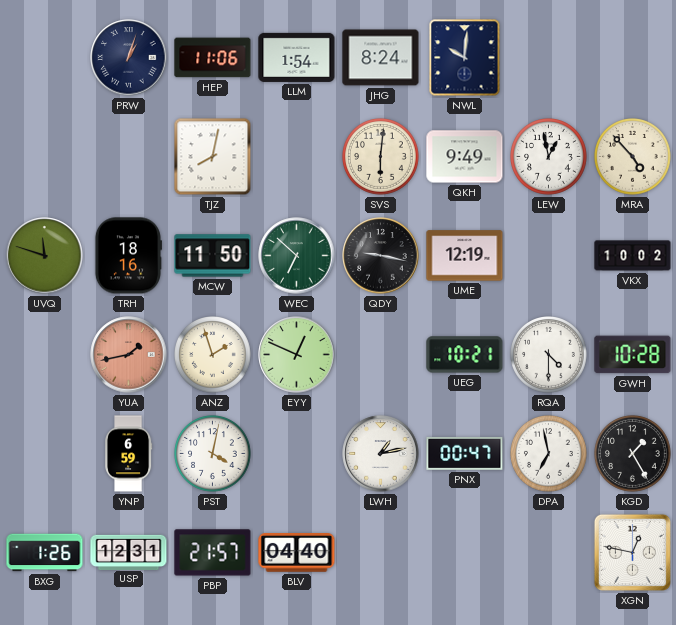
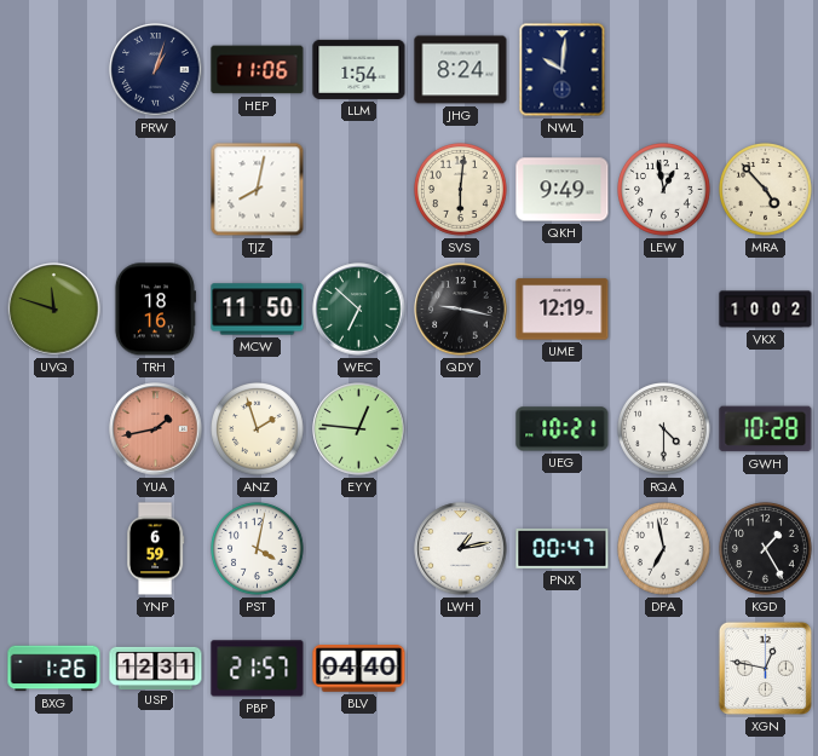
EYY: 12:49 -> 12:46 (359, 429)
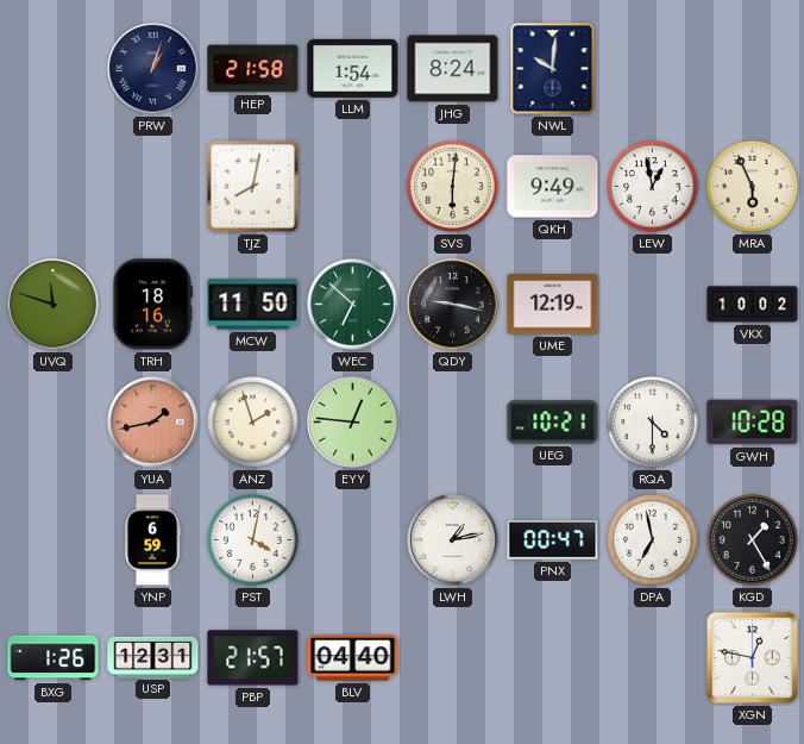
HEP: 11:06 -> 21:58 (253, 69)
MRA: 4:53 -> 5:56 (753, 187)
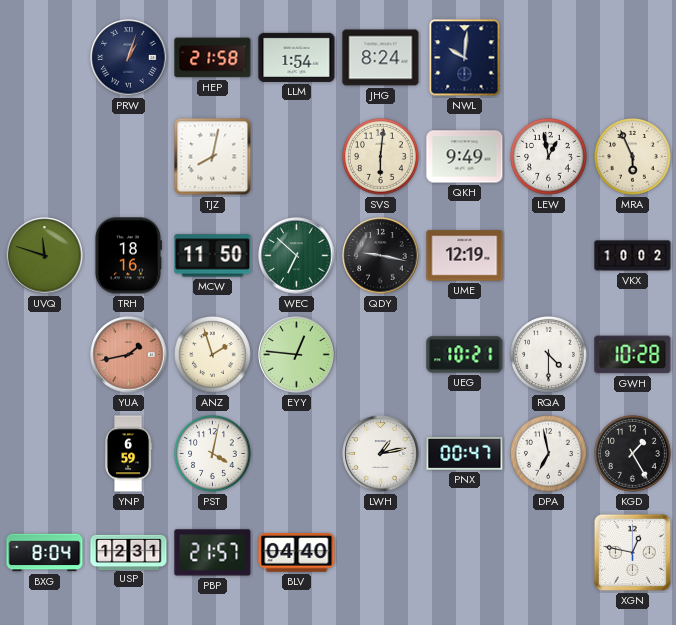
BXG: 1:26 -> 8:04 (45, 553)
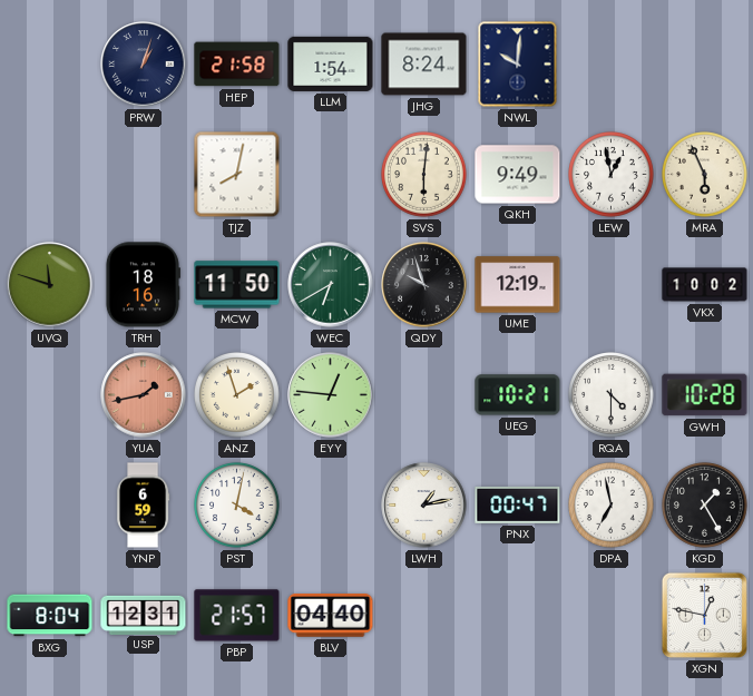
WEC: 6:52 -> 6:40 (331, 285)
QDY: 9:17 -> 9:57 (424, 285)
